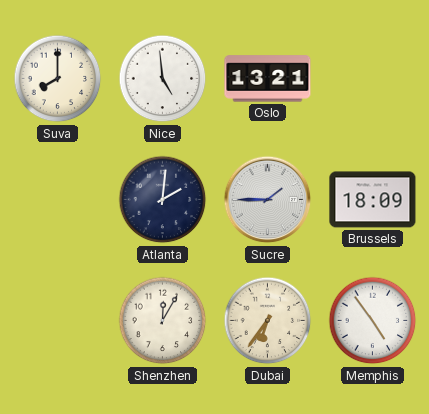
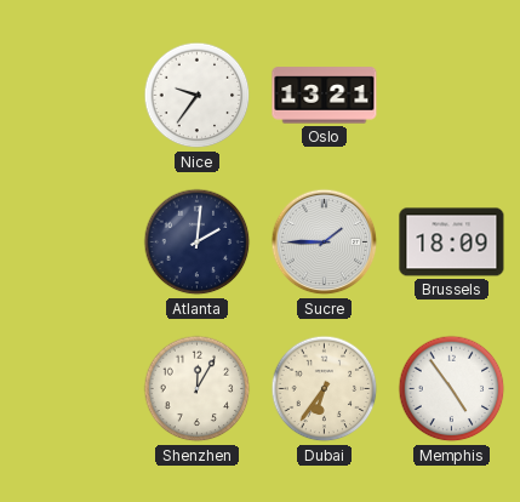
Suva: 8:00 -> none (58, 79)
Nice: 4:59 -> 9:36 (198, 96)
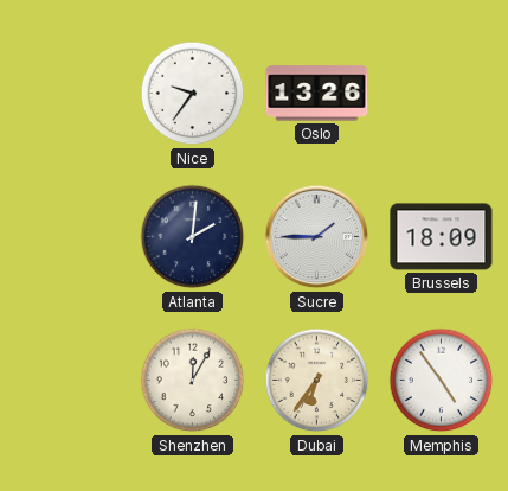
Oslo: 13:21 -> 13:26 (317, 94)
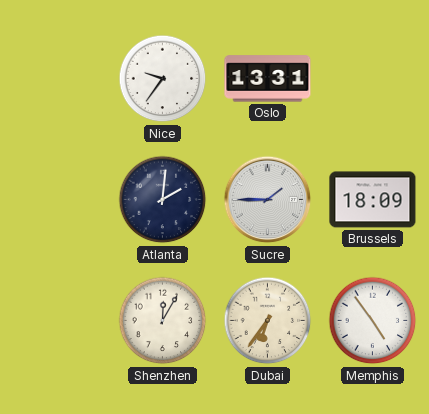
Oslo: 13:26 -> 13:31 (268, 79)
